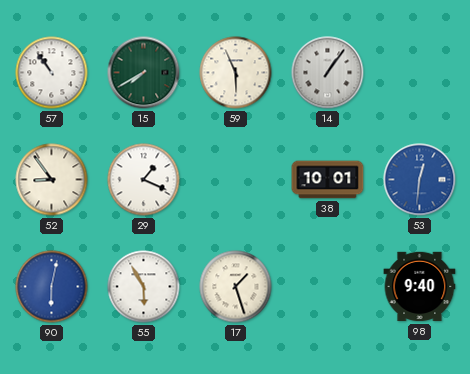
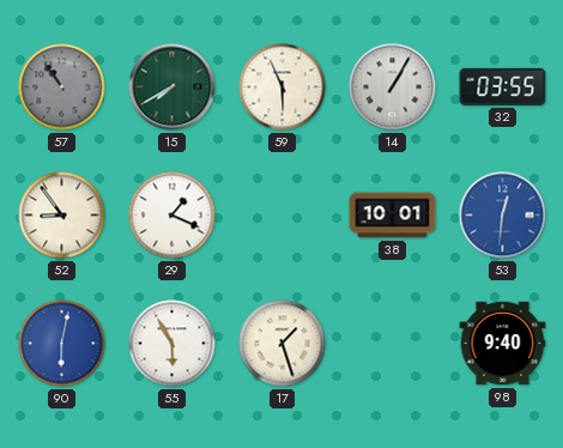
57 dial: white -> grey (62, 87)
14: 1:06 -> 1:05 (393, 87)
32: none -> 03:55 (503, 86)
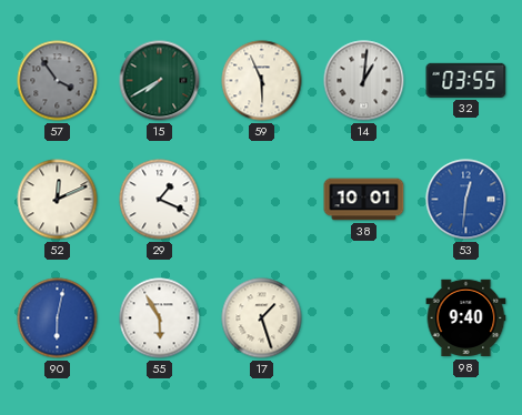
57: 10:54 -> 3:54 (58, 81)
14: 1:05 -> 1:01 (364, 81)
52: 8:54 -> 12:11 (58, 200)
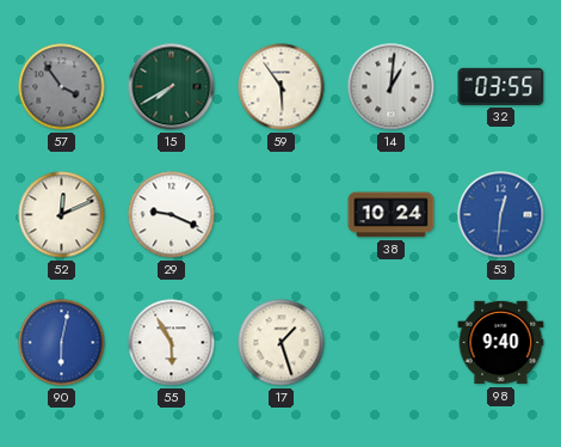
59: 5:56 -> 5:54 (282, 87)
29: 1:19 -> 9:19 (172, 215)
38: 10:01 -> 10:24 (392, 215)
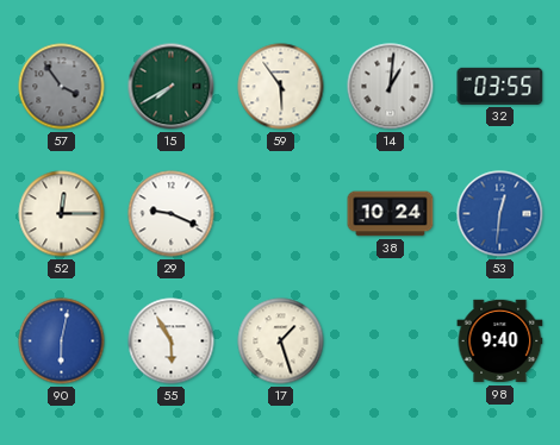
52: 12:11 -> 12:15 (62, 214)
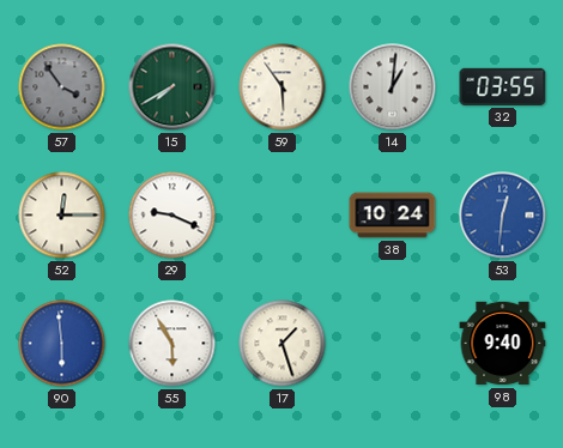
90: 6:02 -> 5:59 (62, 344)
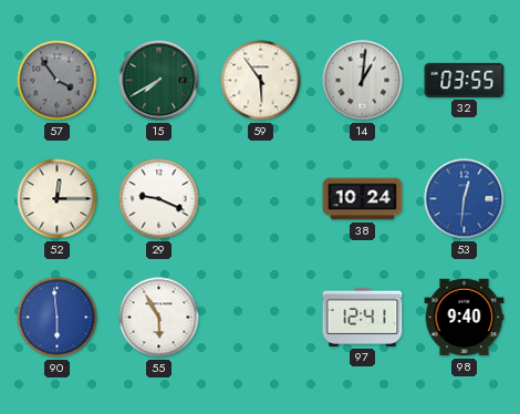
17: 1:27 -> none (283, 344)
97: none -> 12:41 (363, 317)
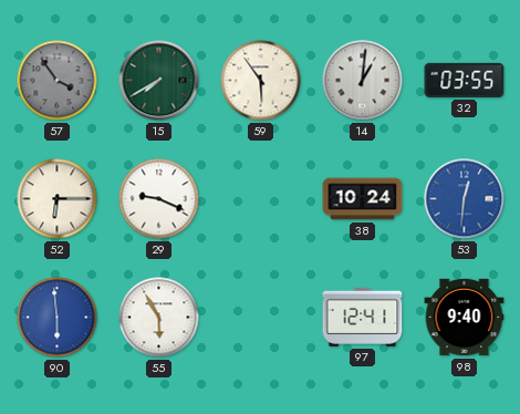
52: 12:15 -> 6:15 (58, 199)
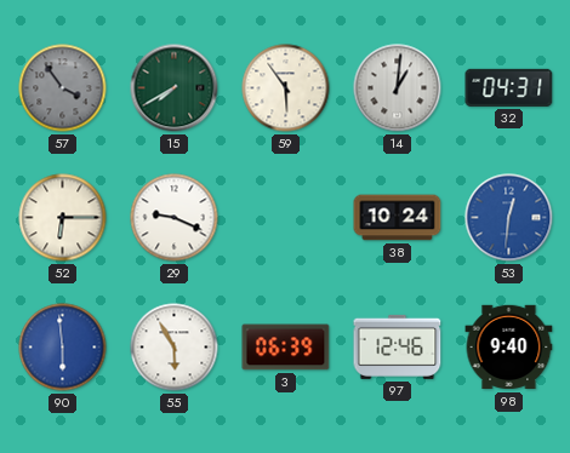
32: 03:55 -> 04:31 (509, 87)
3: none -> 06:39 (286, 348)
97: 12:41 -> 12:46 (398, 346)
